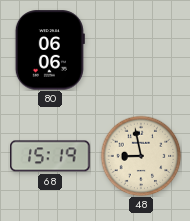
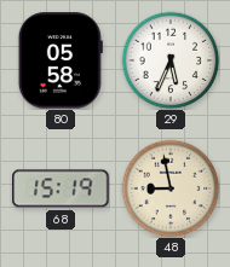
80: 06:06 -> 05:58 (61, 60)
29: none -> 5:34 (171, 60)
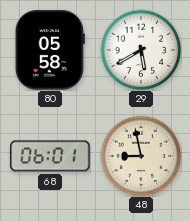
29: 5:34 -> 5:40 (141, 50)
68: 15:19 -> 06:01 (50, 156)
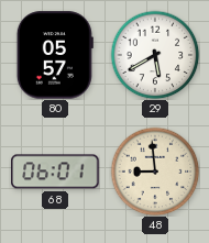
80: 05:58 -> 05:57 (55, 55)
48: 8:58 -> 8:59 (155, 172)
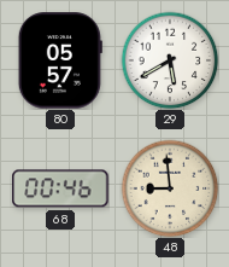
68: 06:01 -> 00:46 (60, 188)
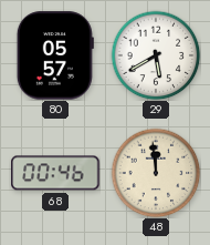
48: 8:59 -> 11:59 (156, 173)
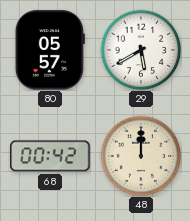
68: 00:46 -> 00:42 (50, 156)
48: 11:59 -> 12:00 (141, 156)
